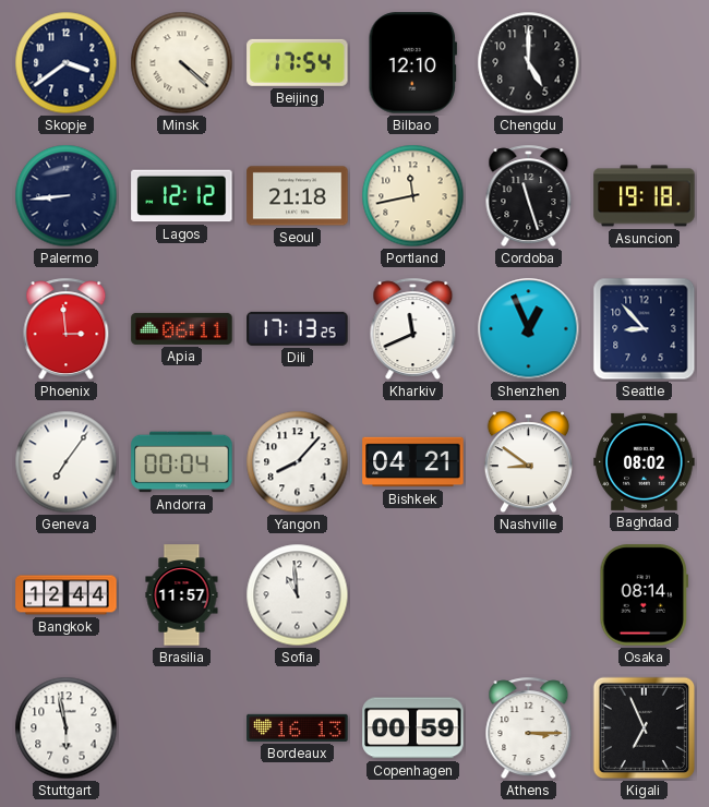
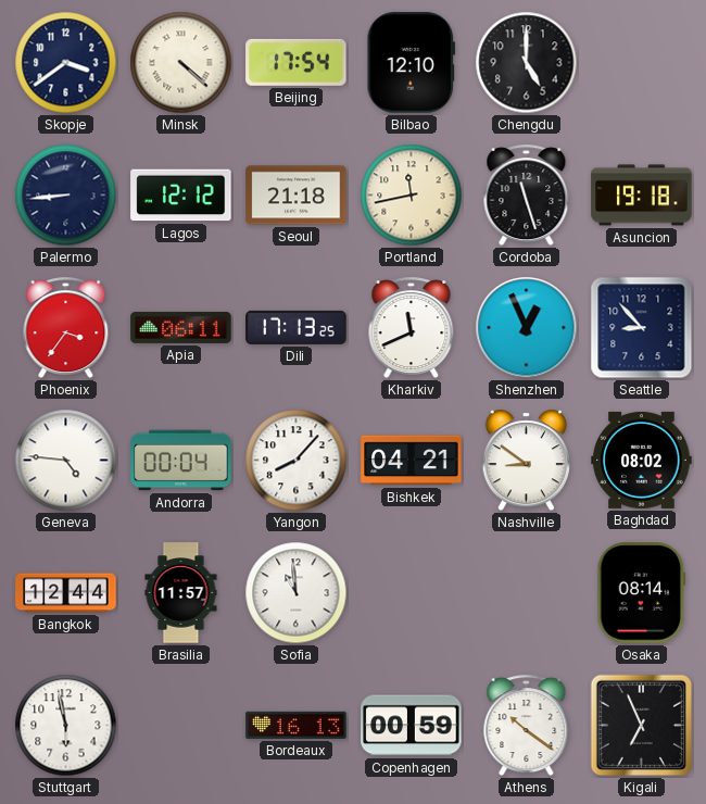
Phoenix: 2:59 -> 3:36 (66, 328)
Geneva: 7:06 -> 4:46 (66, 461)
Athens: 3:15 -> 10:21 (527, 726)
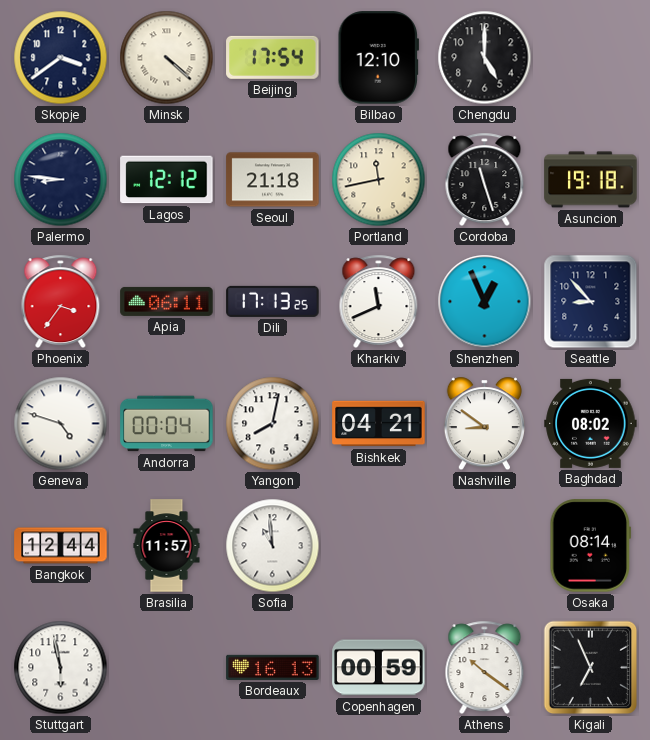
Palermo: 8:44 -> 8:46 (61, 180)
Geneva: 4:46 -> 4:48 (61, 424)
Yangon: 8:07 -> 8:02 (273, 424)
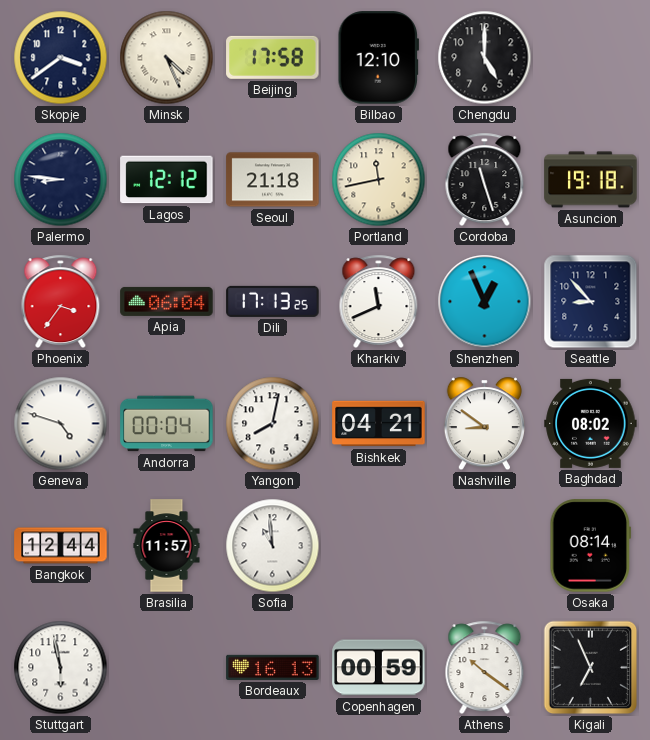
Minsk: 4:22 -> 4:26 (167, 58)
Beijing: 17:54 -> 17:58 (273, 57)
Apia: 06:11 -> 06:04 (167, 301)
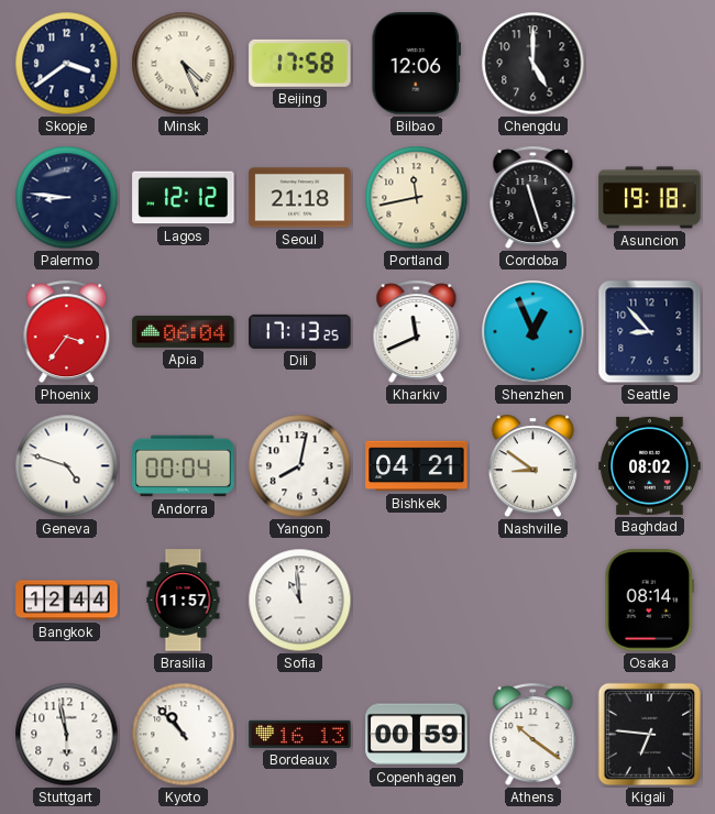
Bilbao: 12:10 -> 12:06 (416, 64)
Kyoto: none -> 10:53 (184, 735)
Kigali: 6:56 -> 6:46 (650, 735)
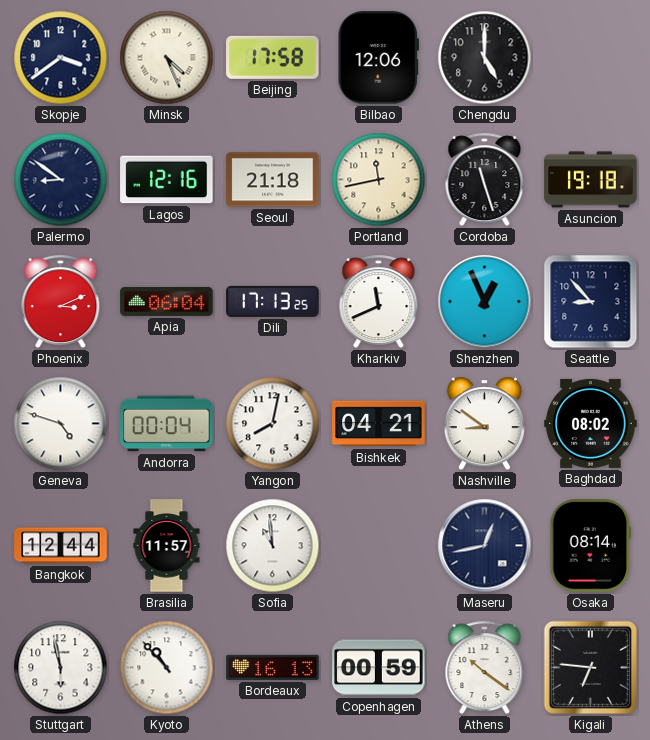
Palermo: 8:46 -> 8:51 (61, 180)
Lagos: 12:12 -> 12:16 (167, 180)
Phoenix: 3:36 -> 3:11 (61, 302)
Maseru: none -> 12:43 (485, 546)
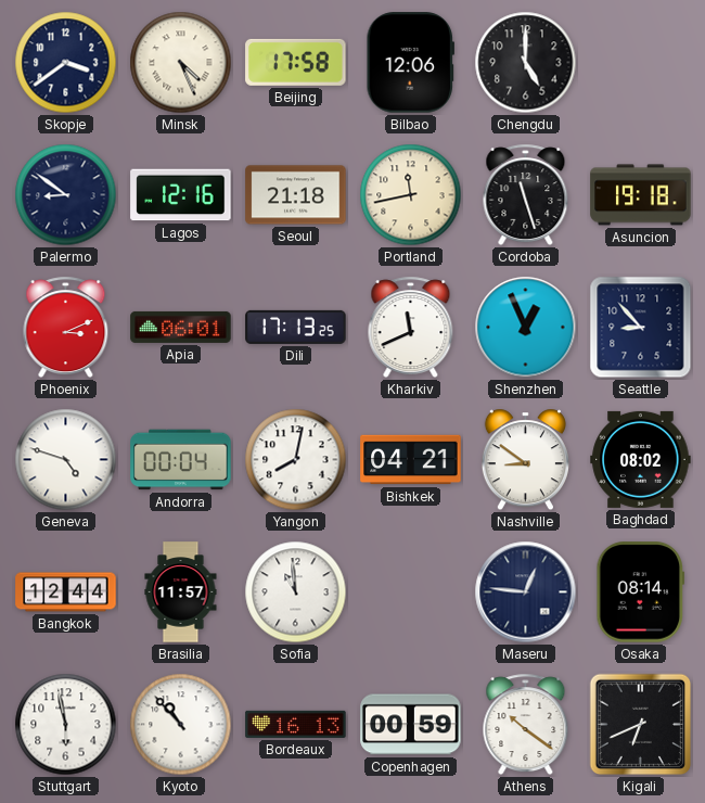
Apia: 06:04 -> 06:01 (181, 327)
Maseru: 12:43 -> 12:46 (526, 592)
Kigali: 6:46 -> 6:41 (641, 725)
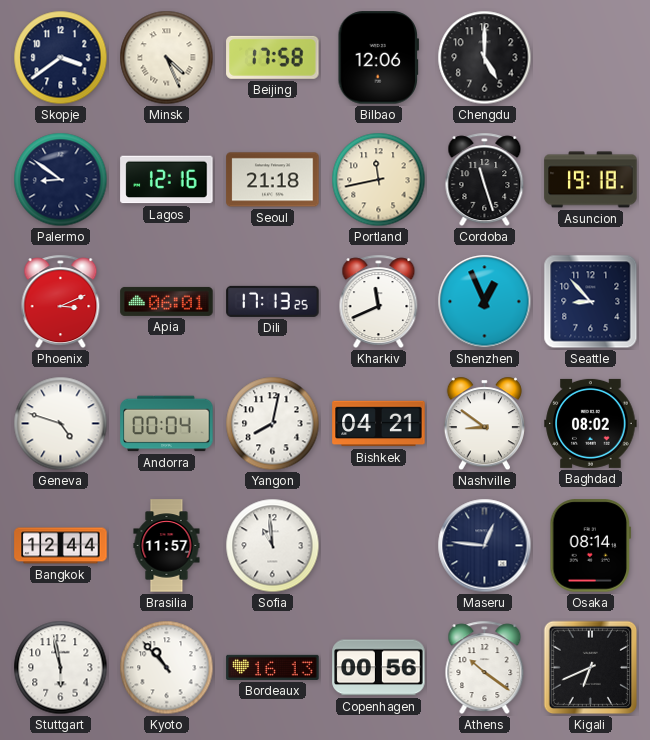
Copenhagen: 00:59 -> 00:56 (379, 668)
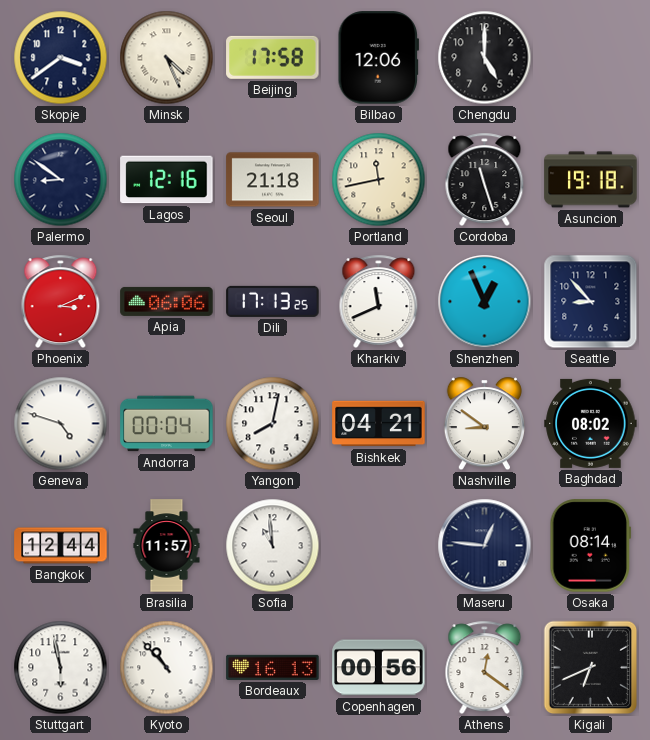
Apia: 06:01 -> 06:06 (167, 301)
Athens: 10:21 -> 12:21 (485, 668)
